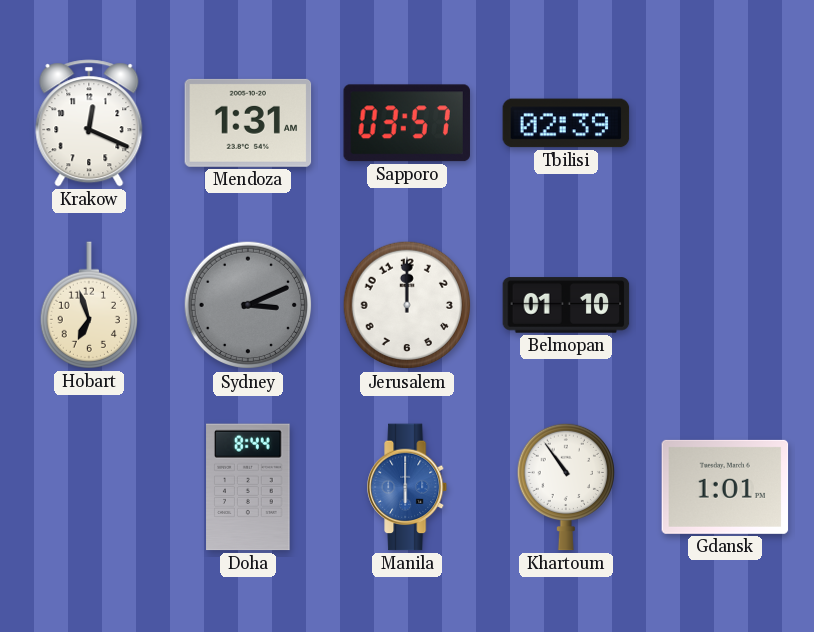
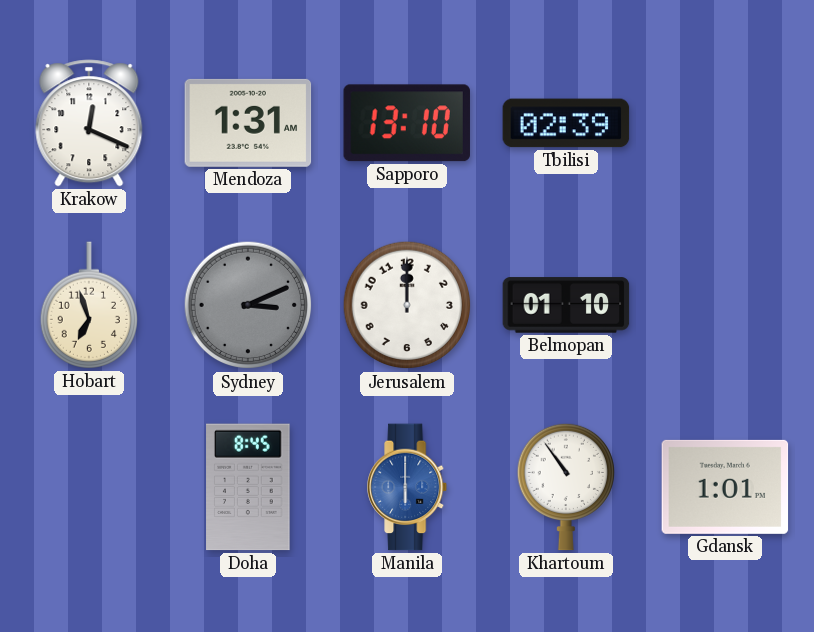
Sapporo: 03:57 -> 13:10 (407, 123)
Doha: 8:44 -> 8:45 (248, 487)
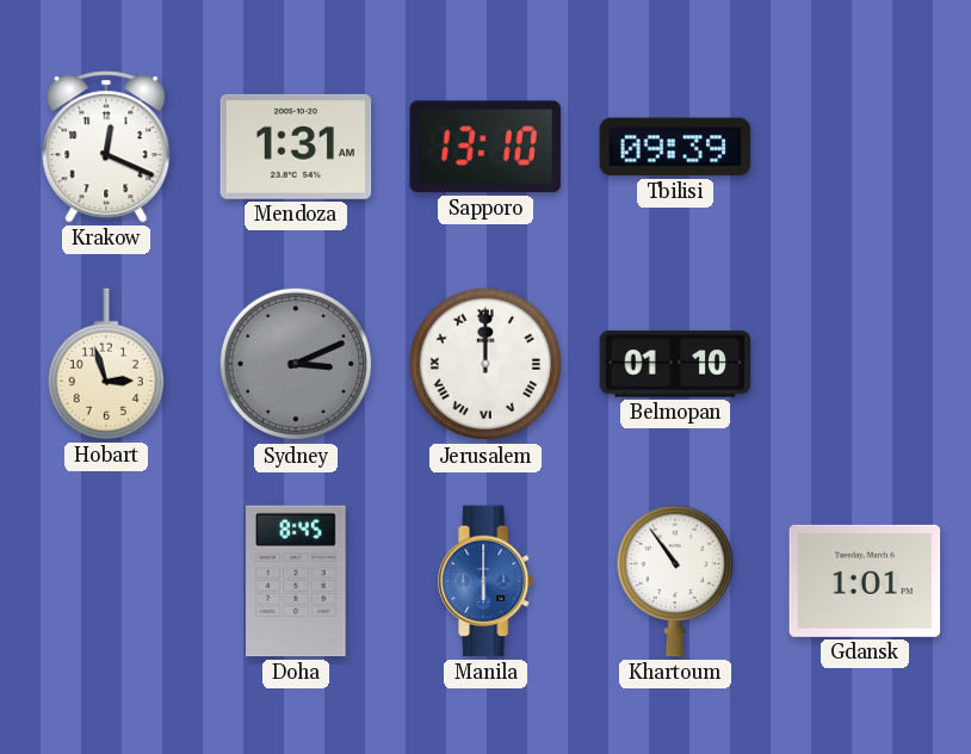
Tbilisi: 02:39 -> 09:39 (675, 147)
Hobart: 6:57 -> 2:57 (105, 364)
Jerusalem numerals: Arabic -> Roman (485, 364)
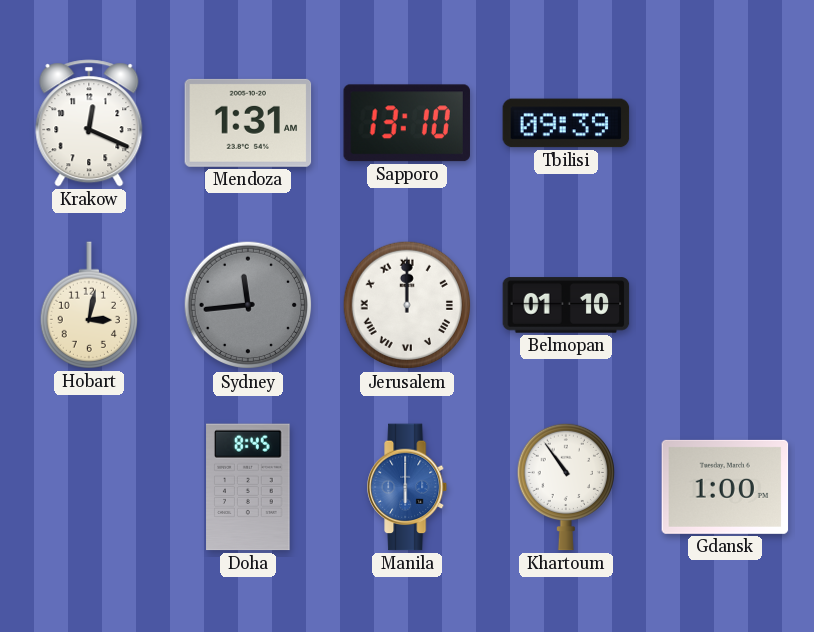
Hobart: 2:57 -> 3:02 (88, 305)
Sydney: 3:11 -> 11:44 (248, 305)
Gdansk: 1:01 -> 1:00 (725, 487)
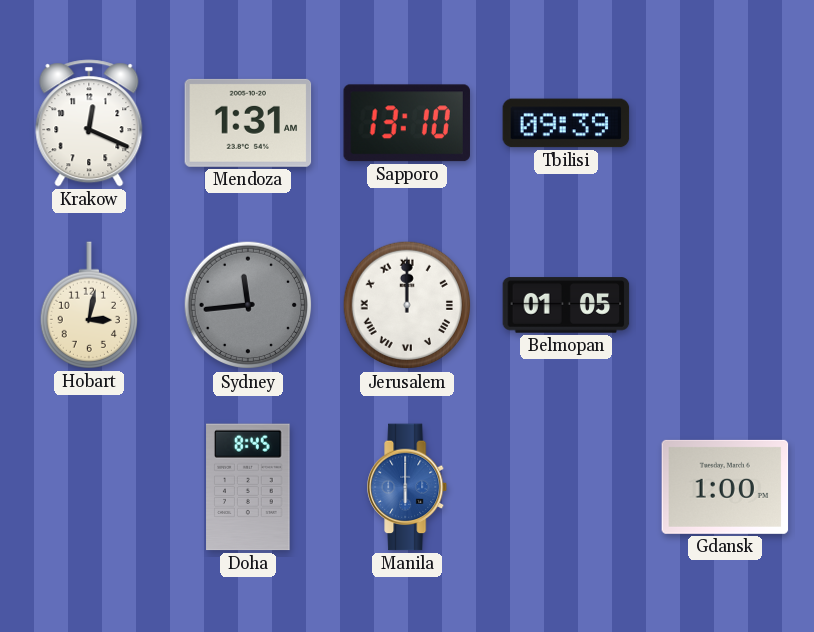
Belmopan: 01:10 -> 01:05 (566, 305)
Khartoum: 10:54 -> none (565, 487)
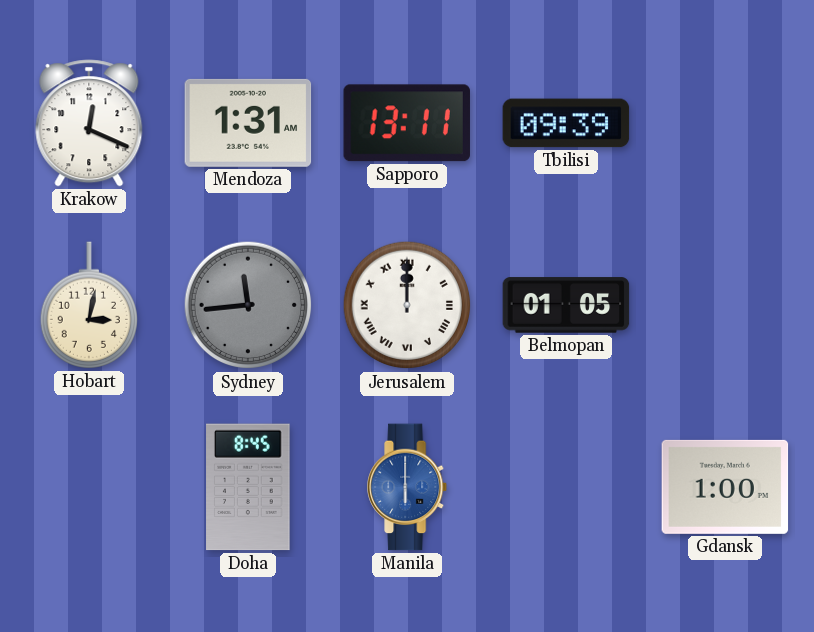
Sapporo: 13:10 -> 13:11 (407, 123)
